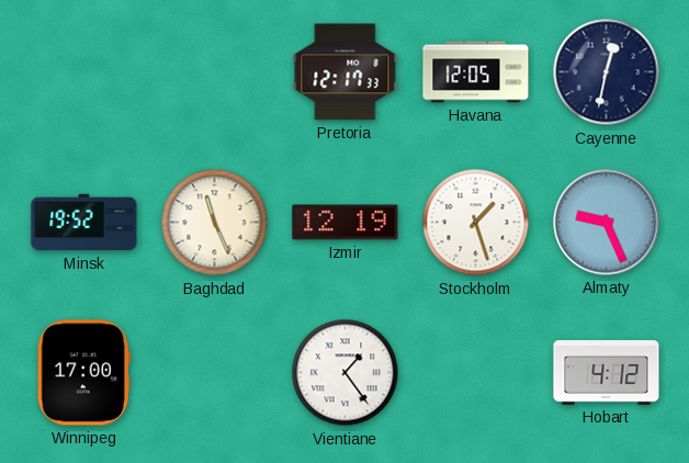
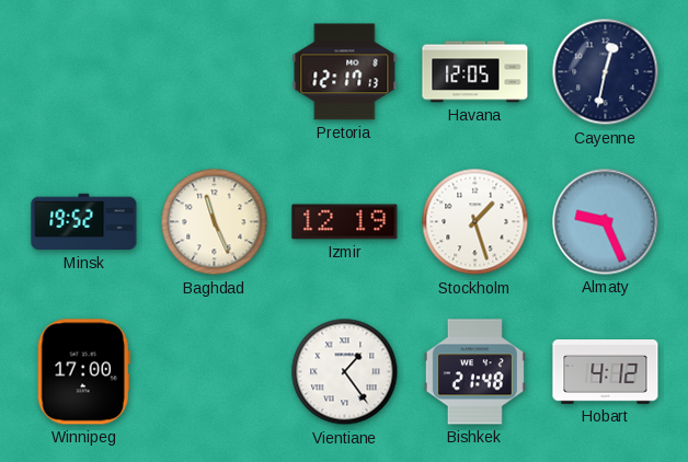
Pretoria: 12:17:33 -> 12:17:13 (345, 72)
Bishkek: none -> 21:48 (474, 372)
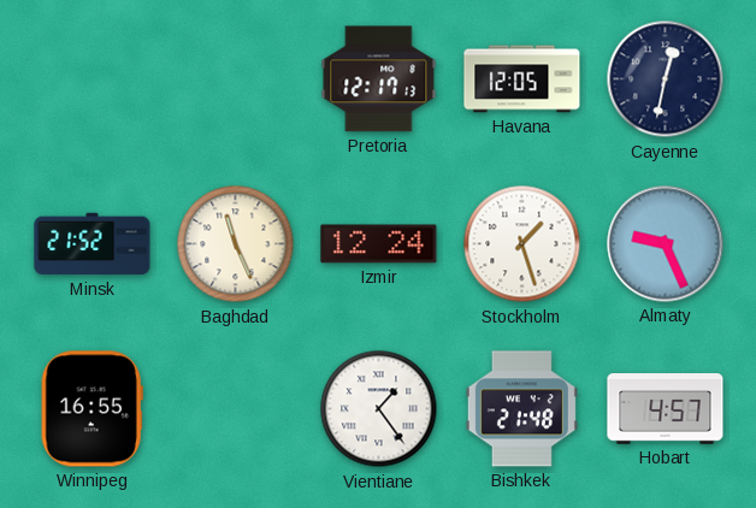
Minsk: 19:52 -> 21:52 (93, 244)
Izmir: 12:19 -> 12:24 (379, 244)
Winnipeg: 17:00 -> 16:55 (91, 409)
Hobart: 4:12 -> 4:57 (666, 409)
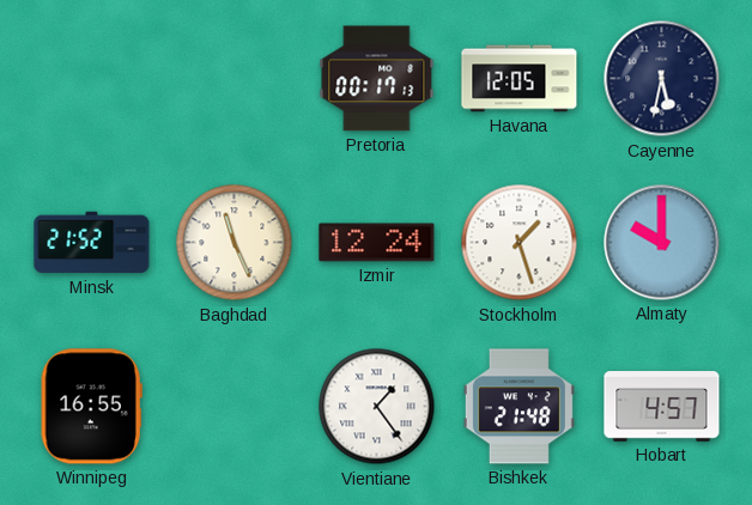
Pretoria: 12:17 -> 00:17 (377, 79)
Cayenne: 12:32 -> 5:32 (662, 79)
Almaty: 9:26 -> 10:00 (662, 243)
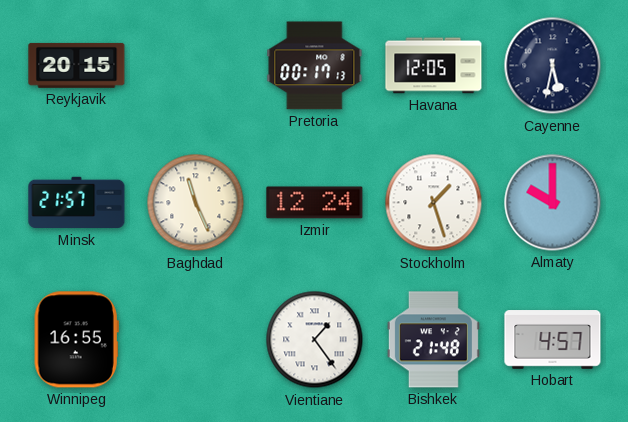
Reykjavik: none -> 20:15 (77, 65)
Minsk: 21:52 -> 21:57 (77, 203)
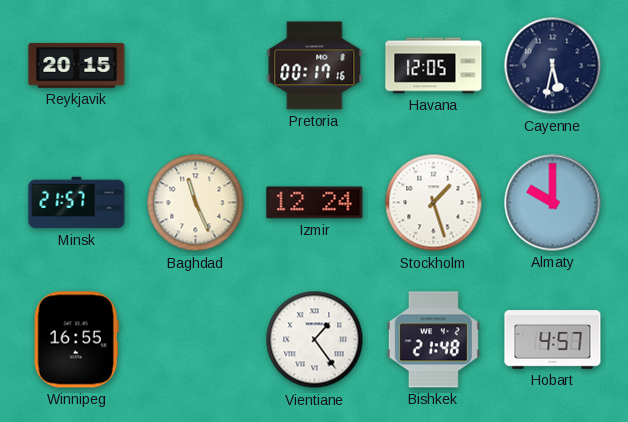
Pretoria: 00:17:13 -> 00:17:16 (315, 66)
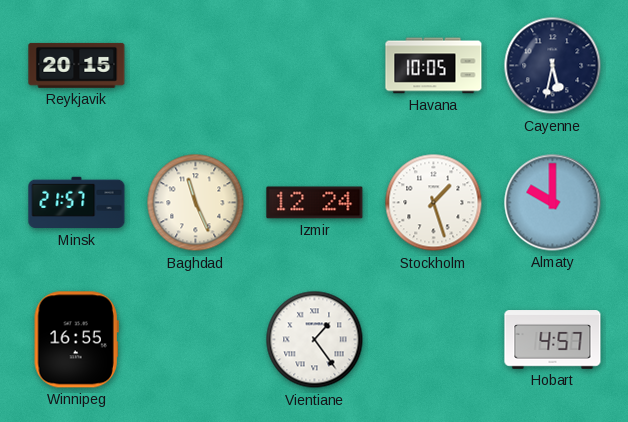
Pretoria: 00:17 -> none (315, 66)
Havana: 12:05 -> 10:05 (434, 66)
Bishkek: 21:48 -> none (433, 340)
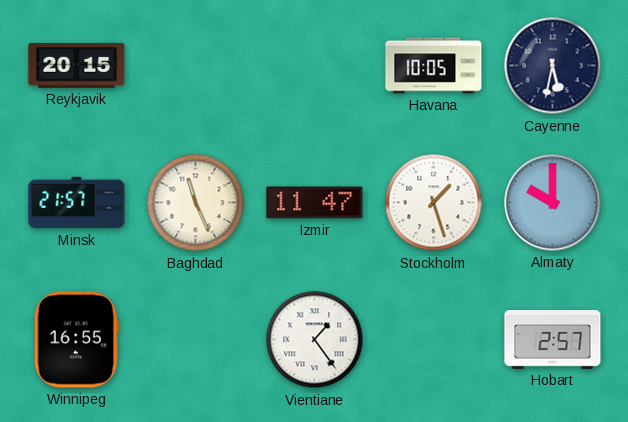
Izmir: 12:24 -> 11:47 (315, 203)
Hobart: 4:57 -> 2:57 (553, 340)
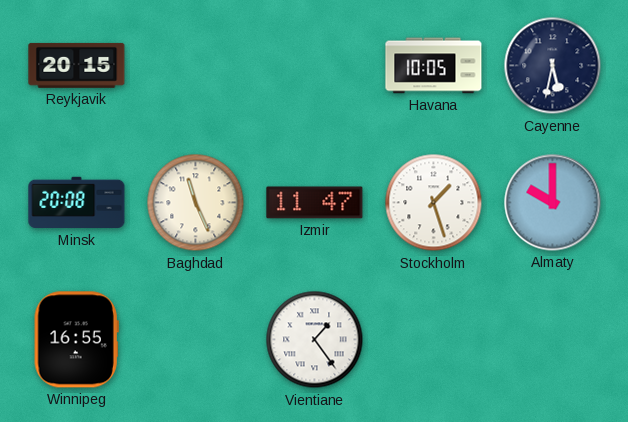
Minsk: 21:57 -> 20:08 (77, 203)
Hobart: 2:57 -> none (553, 340)
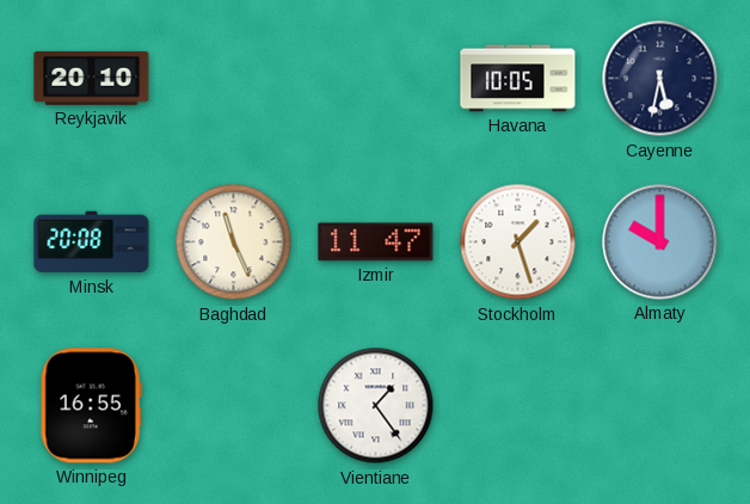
Reykjavik: 20:15 -> 20:10 (92, 78)
